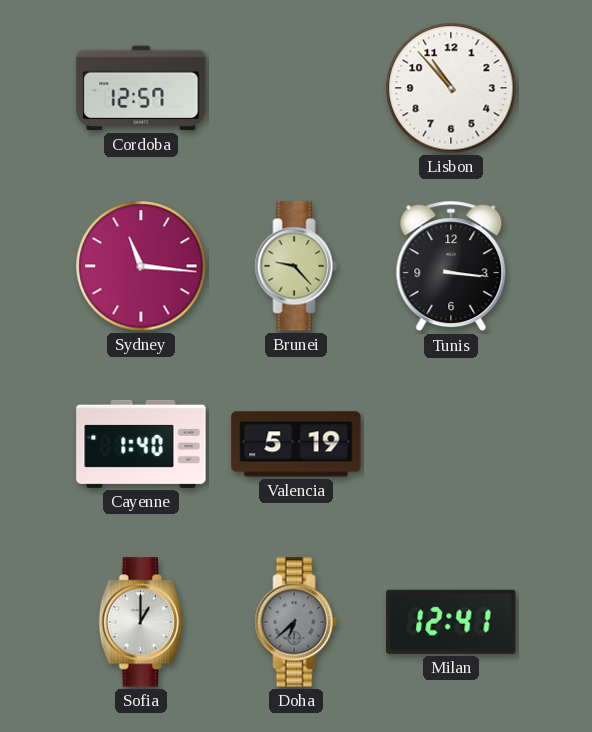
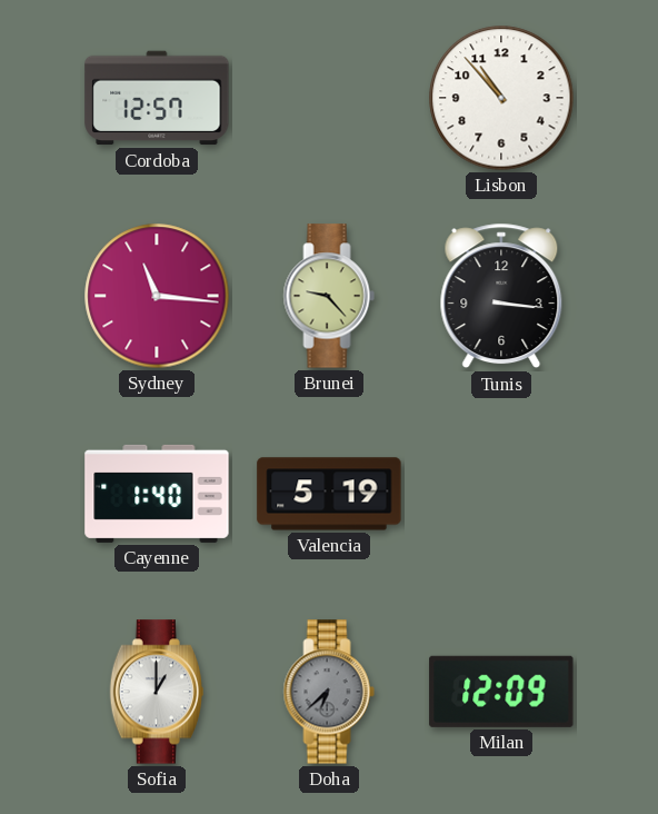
Milan: 12:41 -> 12:09 (501, 692)
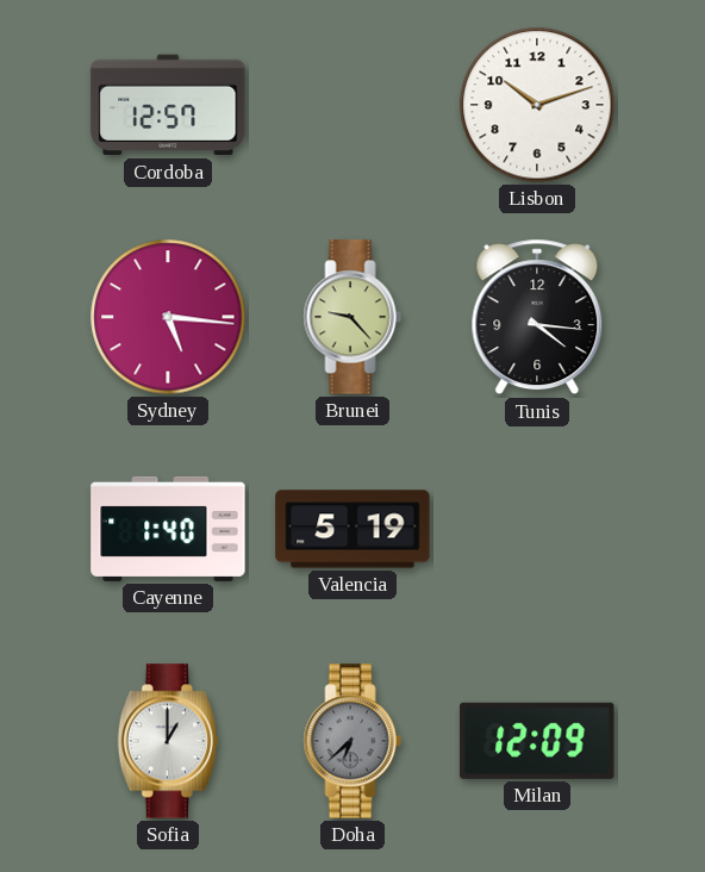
Lisbon: 10:53 -> 10:12 (537, 105)
Sydney: 11:16 -> 5:16 (168, 317)
Tunis: 3:16 -> 4:16 (537, 317)
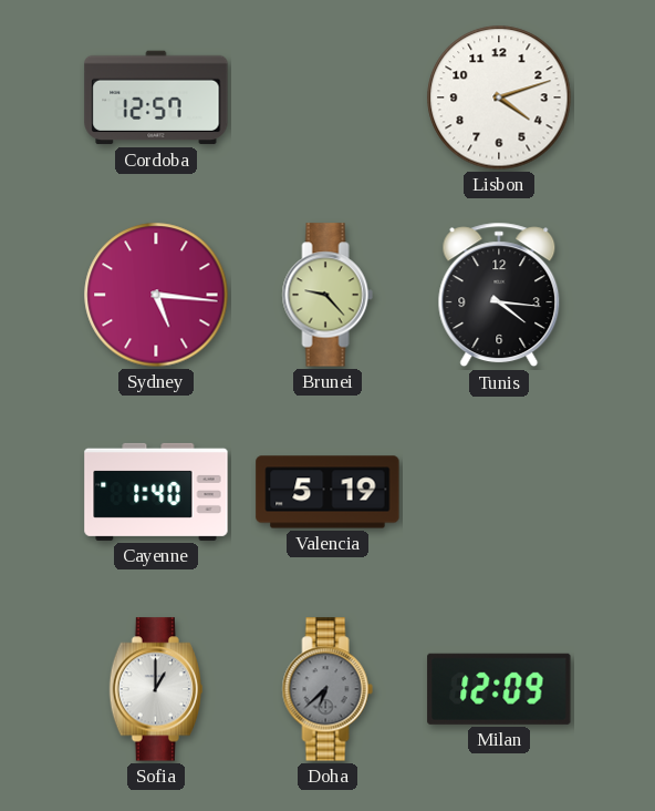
Lisbon: 10:12 -> 4:12 (499, 97)
